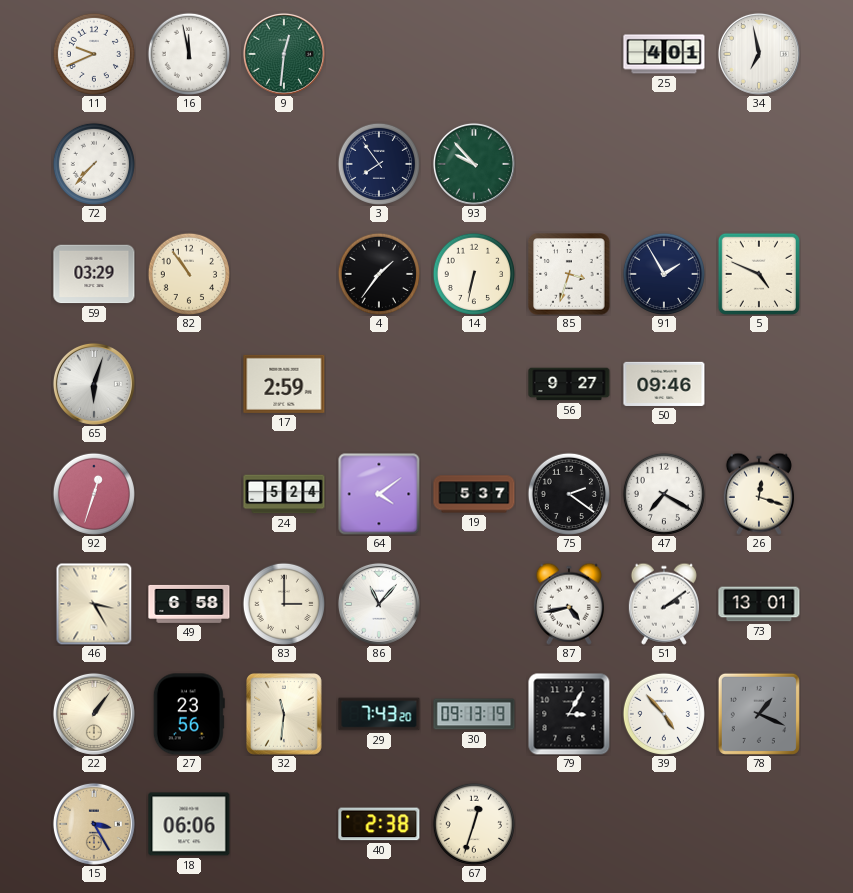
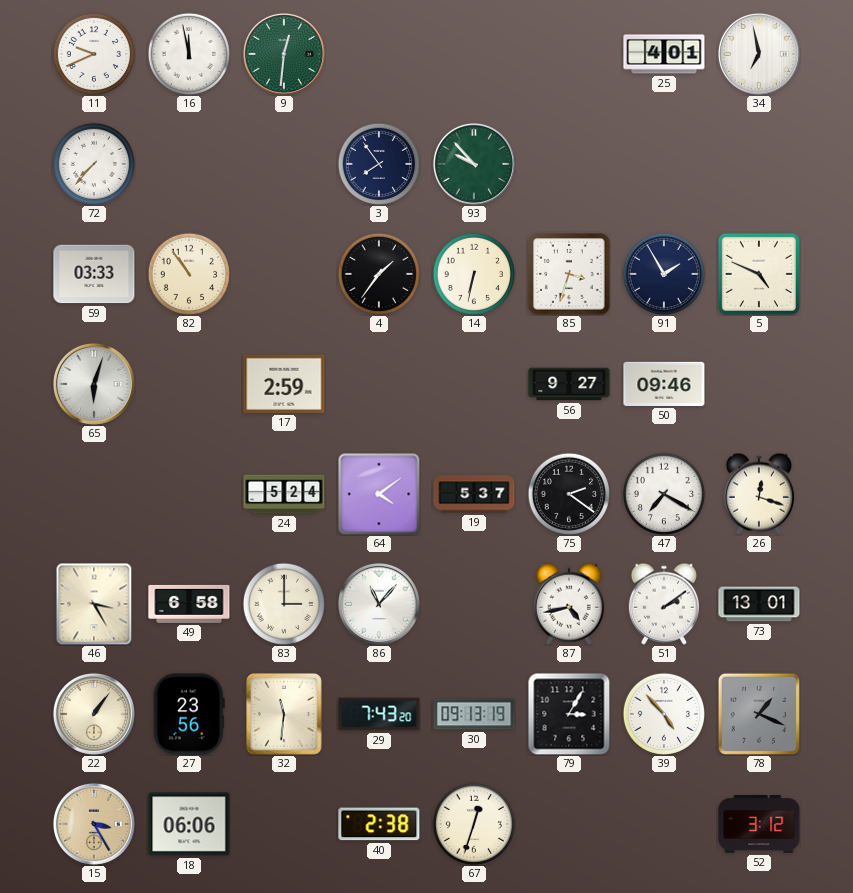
59: 03:29 -> 03:33 (94, 274)
92: 12:33 -> none (94, 494)
52: none -> 3:12 (759, 825)
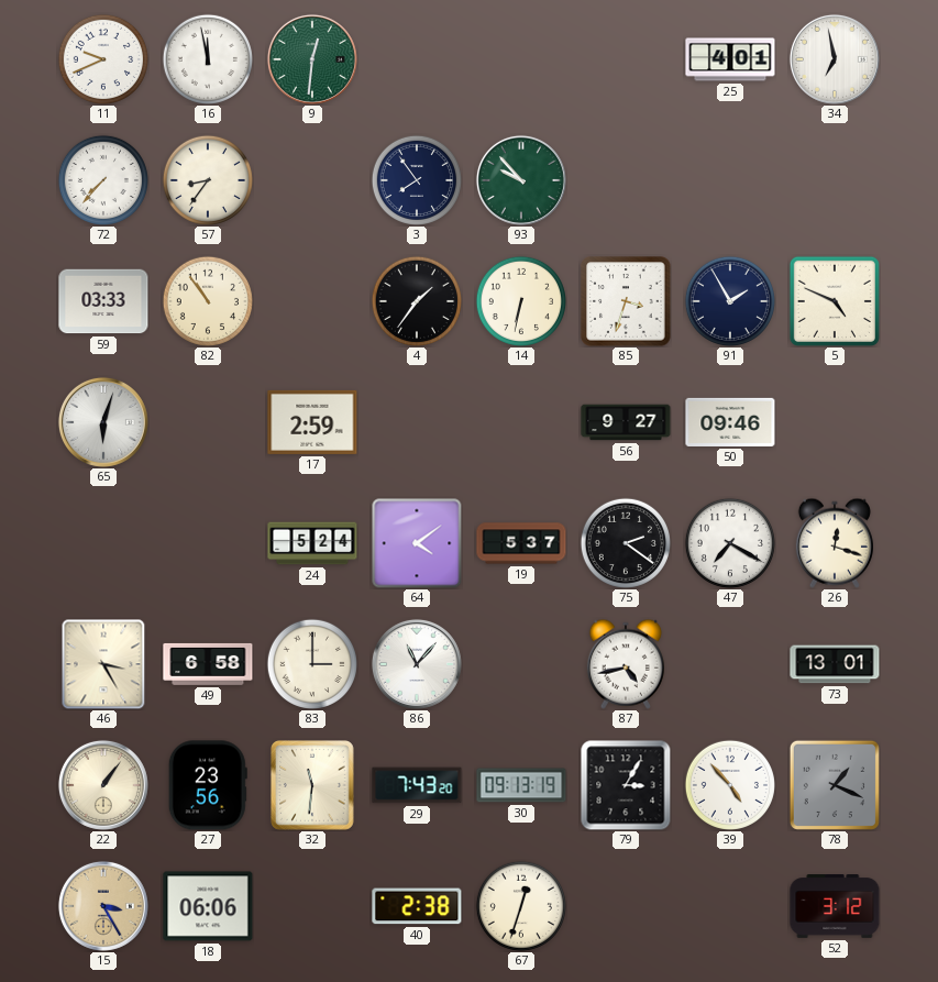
57: none -> 8:36 (208, 180)
51: 2:09 -> none (664, 604)
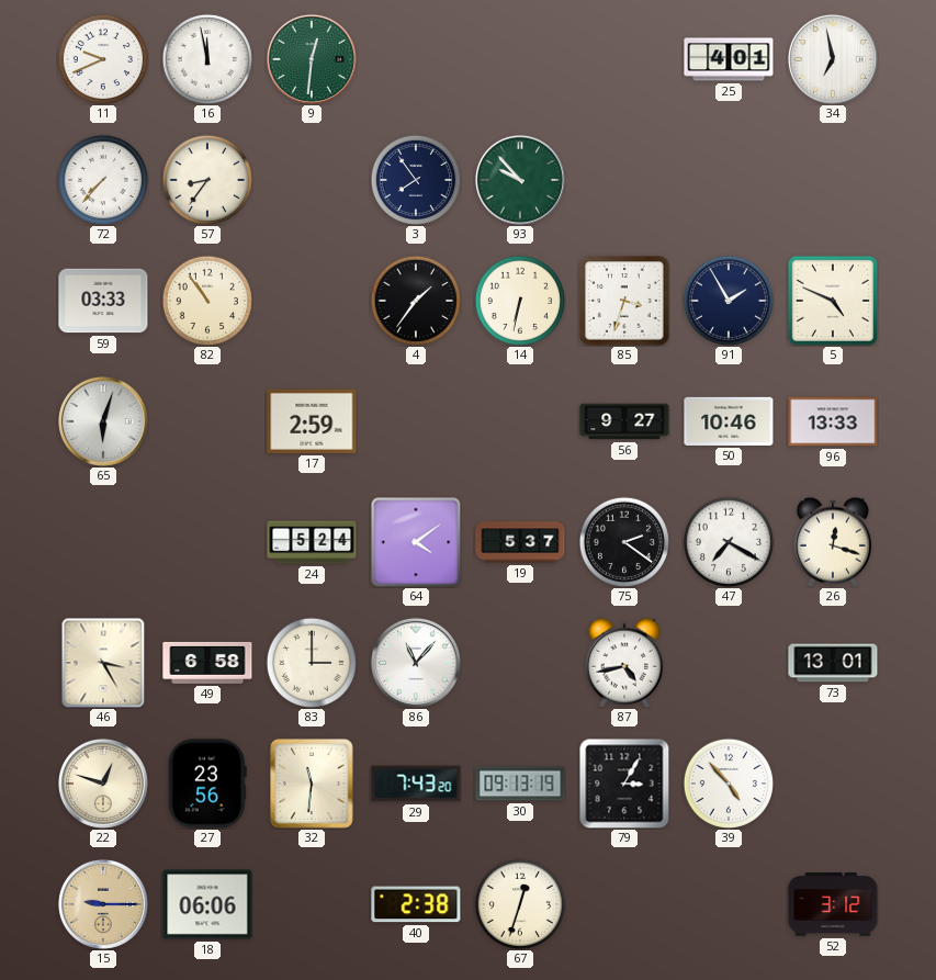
50: 09:46 -> 10:46 (729, 421)
96: none -> 13:33 (833, 421)
22: 1:06 -> 12:48 (103, 784)
78: 1:19 -> none (835, 785)
15: 3:25 -> 9:15 (103, 904)
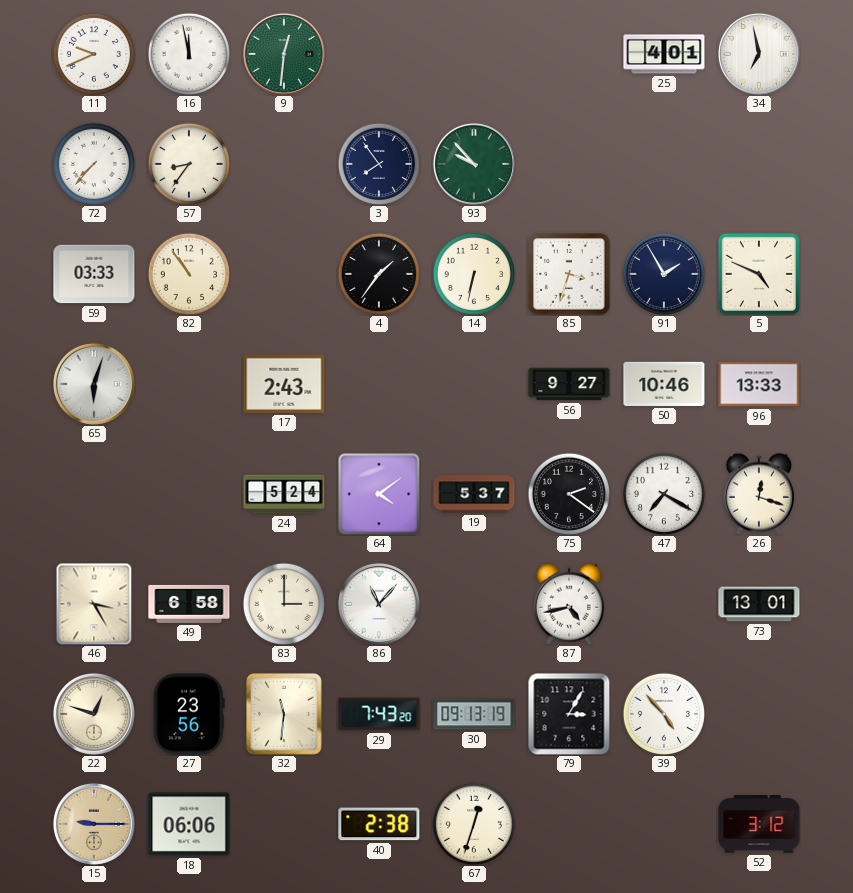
17: 2:59 -> 2:43 (284, 384)
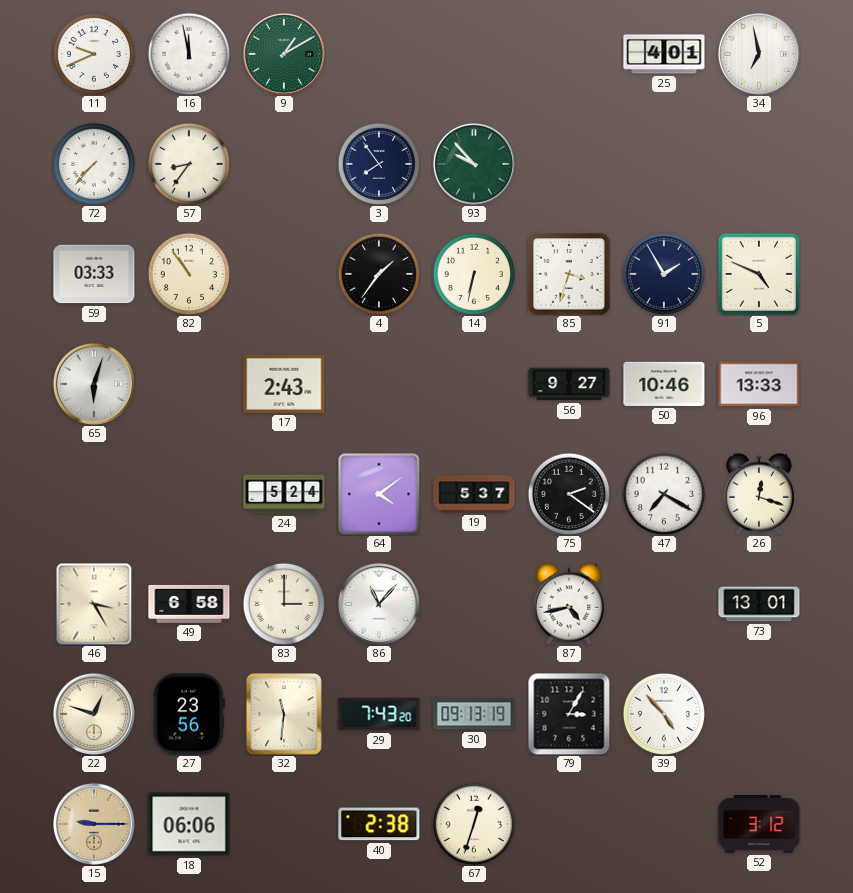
9: 12:31 -> 1:10 (284, 54)
